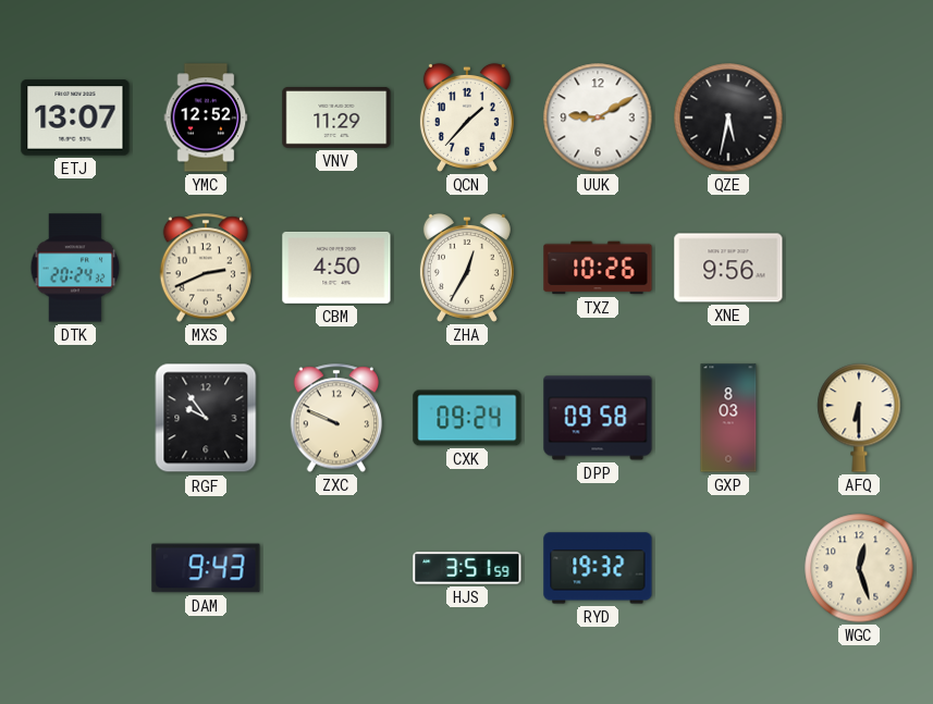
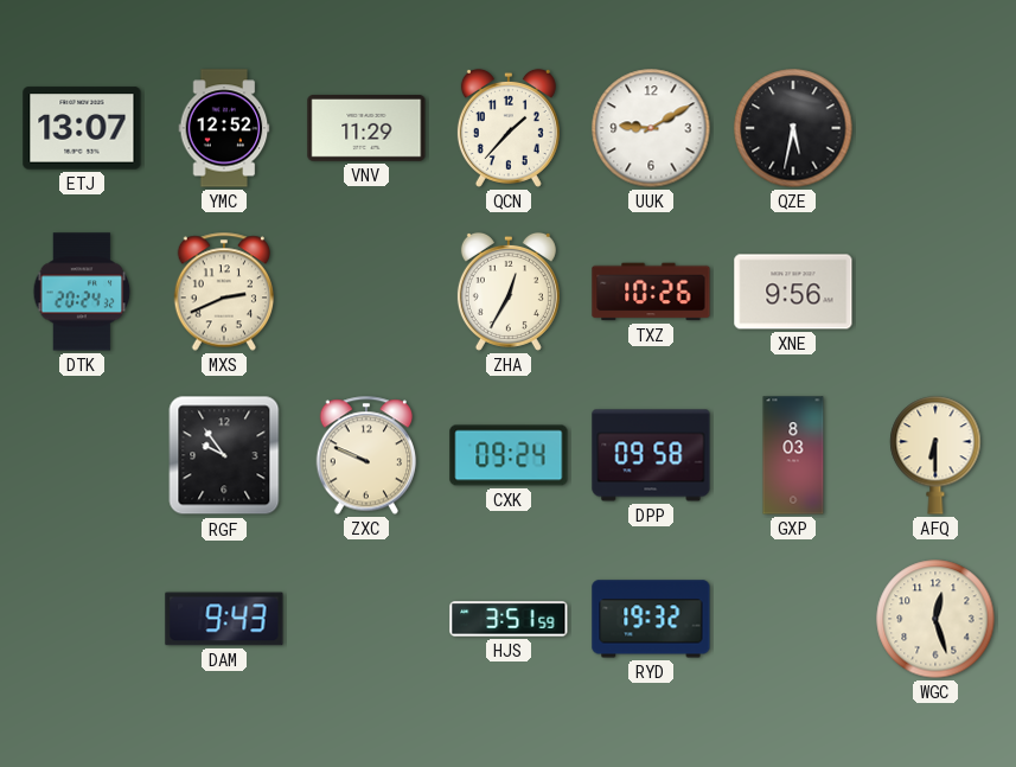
CBM: 4:50 -> none (336, 268)
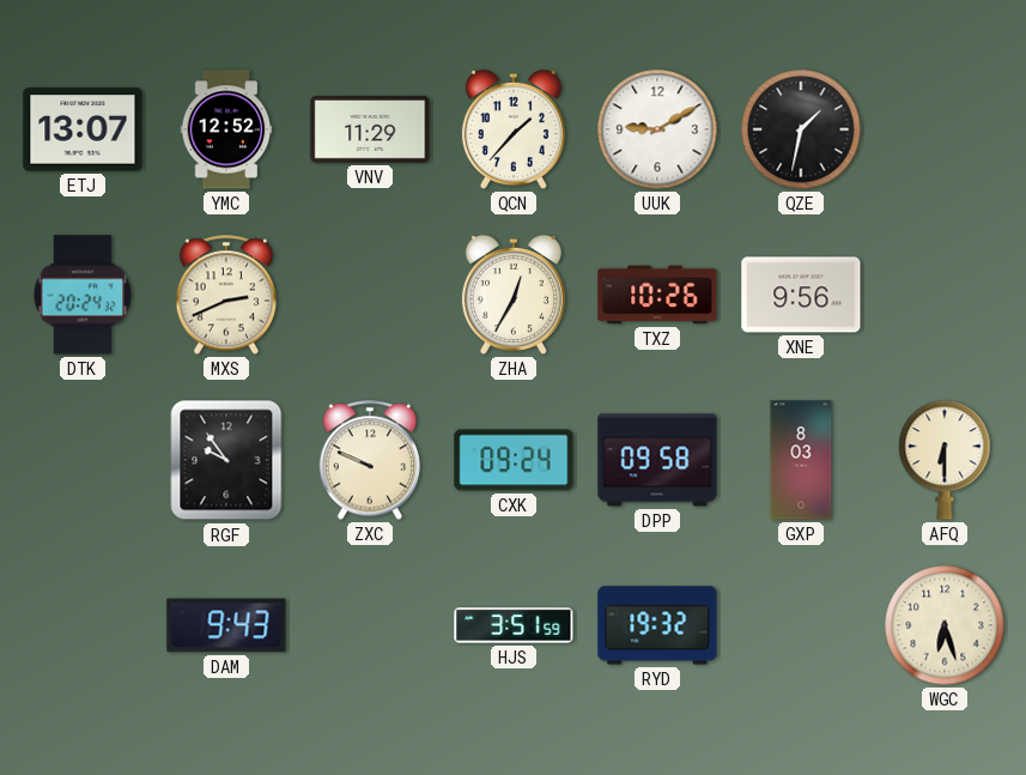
QZE: 5:32 -> 1:32 (801, 129)
WGC: 12:27 -> 6:27 (945, 625)
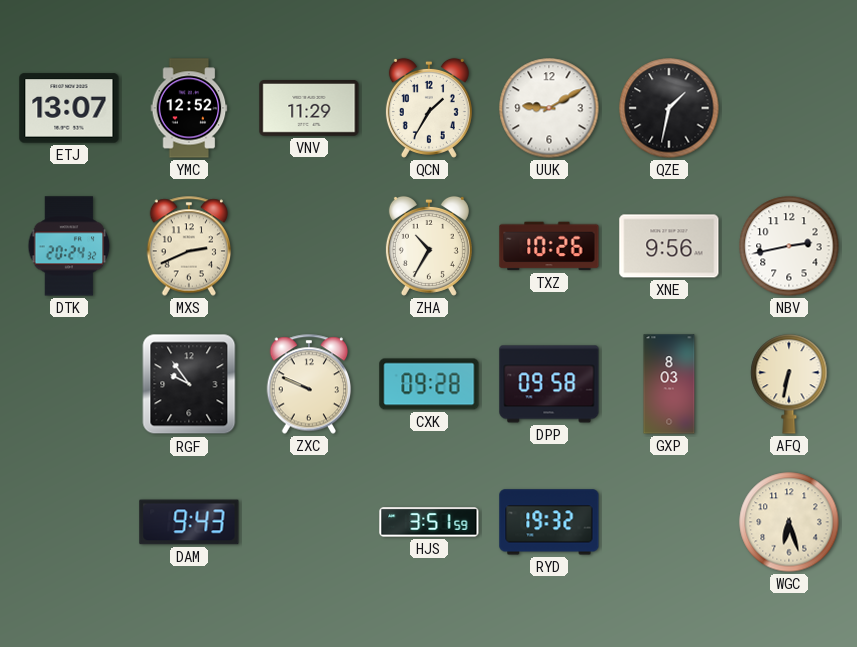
QCN: 1:37 -> 1:35 (429, 108)
ZHA: 12:35 -> 10:35 (429, 246)
NBV: none -> 2:43 (789, 246)
CXK: 09:24 -> 09:28 (429, 384)
AFQ: 6:30 -> 6:32 (789, 384)
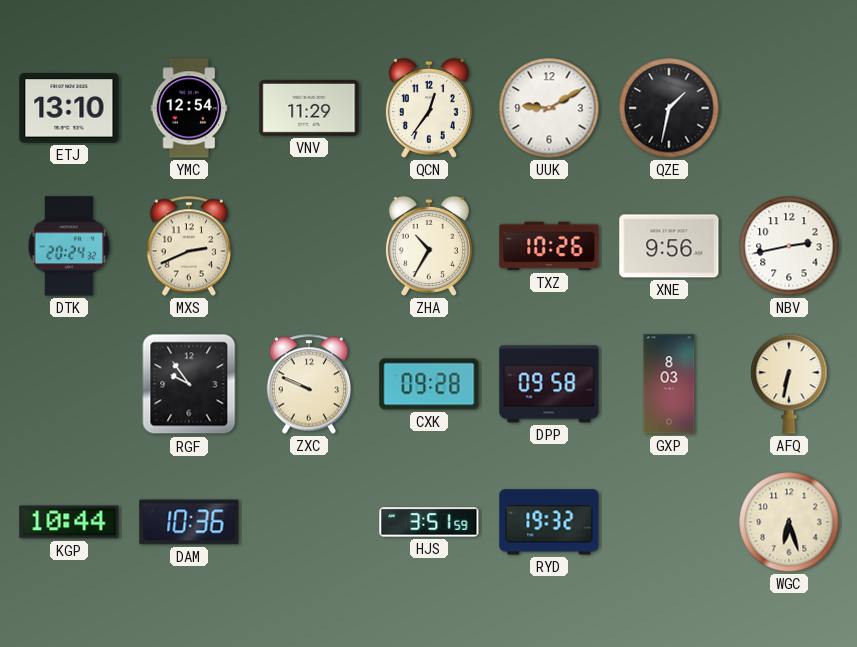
ETJ: 13:07 -> 13:10 (69, 108)
YMC: 12:52 -> 12:54 (189, 108)
QCN: 1:35 -> 12:36 (429, 108)
KGP: none -> 10:44 (69, 522)
DAM: 9:43 -> 10:36 (189, 522)
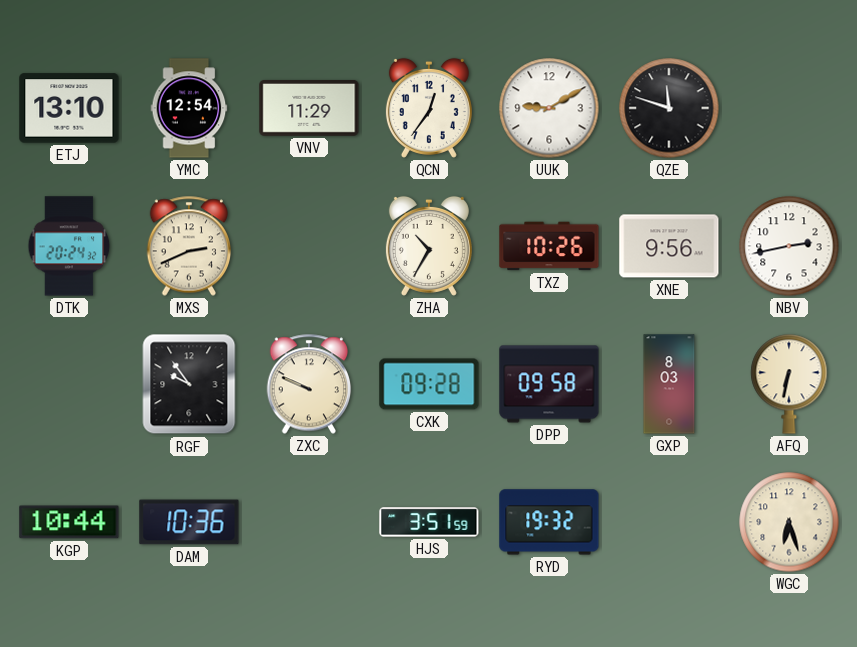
QZE: 1:32 -> 11:48 (669, 108)
